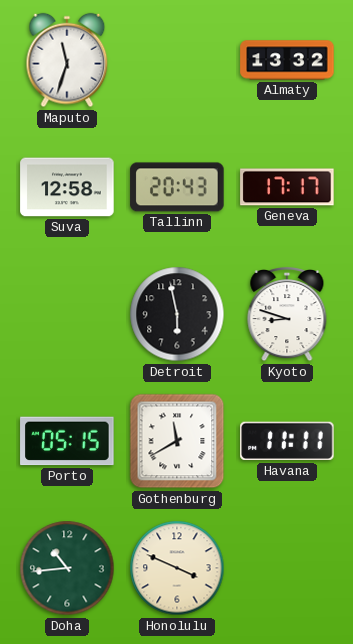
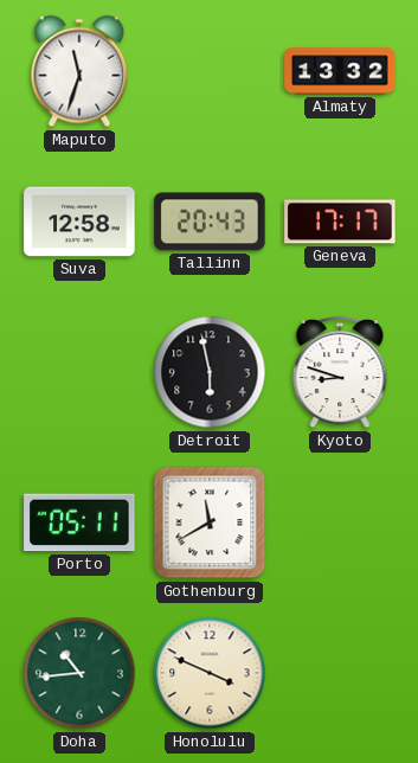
Porto: 05:15 -> 05:11 (79, 522)
Havana: 11:11 -> none (287, 441)
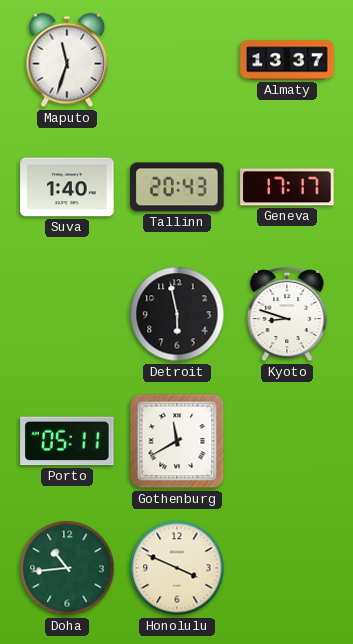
Almaty: 13:32 -> 13:37 (287, 60)
Suva: 12:58 -> 1:40 (67, 187)
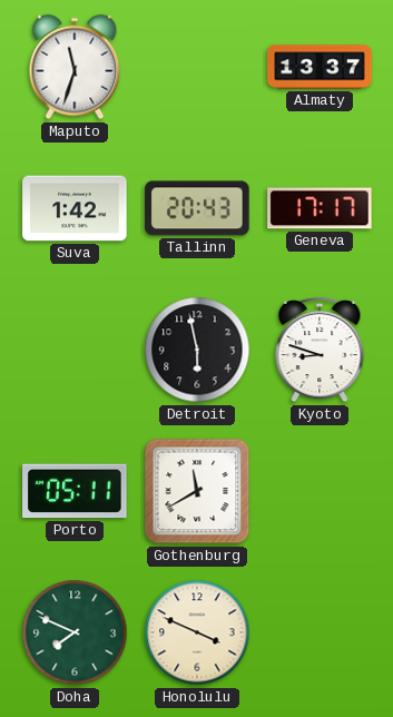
Suva: 1:40 -> 1:42 (75, 208)
Doha: 10:44 -> 7:49 (75, 632)
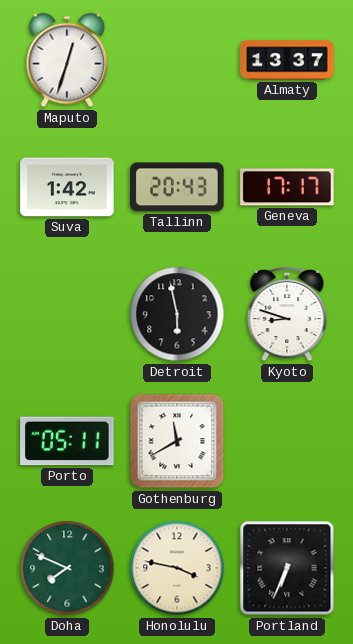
Maputo: 11:33 -> 12:33 (67, 60)
Honolulu: 3:49 -> 3:47 (177, 568)
Portland: none -> 6:34 (287, 568)
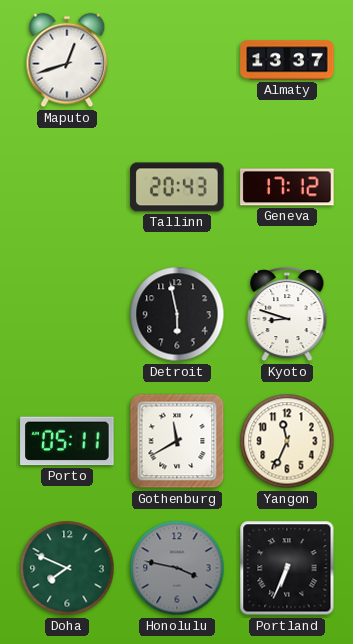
Maputo: 12:33 -> 12:42 (67, 60)
Suva: 1:42 -> none (67, 187)
Geneva: 17:17 -> 17:12 (287, 187)
Yangon: none -> 11:34 (287, 441)
Honolulu dial: cream -> grey (177, 568)
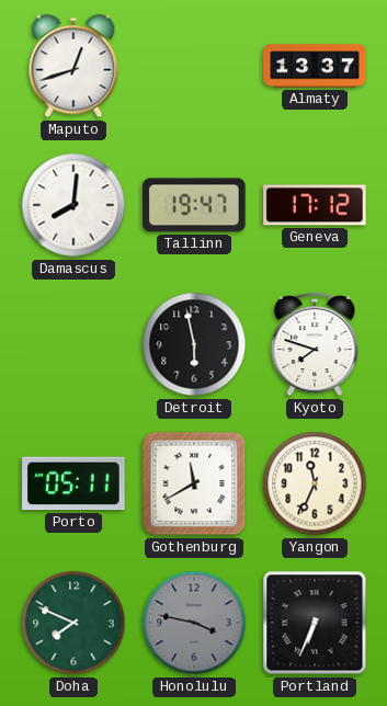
Damascus: none -> 8:01 (73, 205)
Tallinn: 20:43 -> 19:47 (194, 205)
Kyoto: 8:48 -> 7:48 (315, 344)
